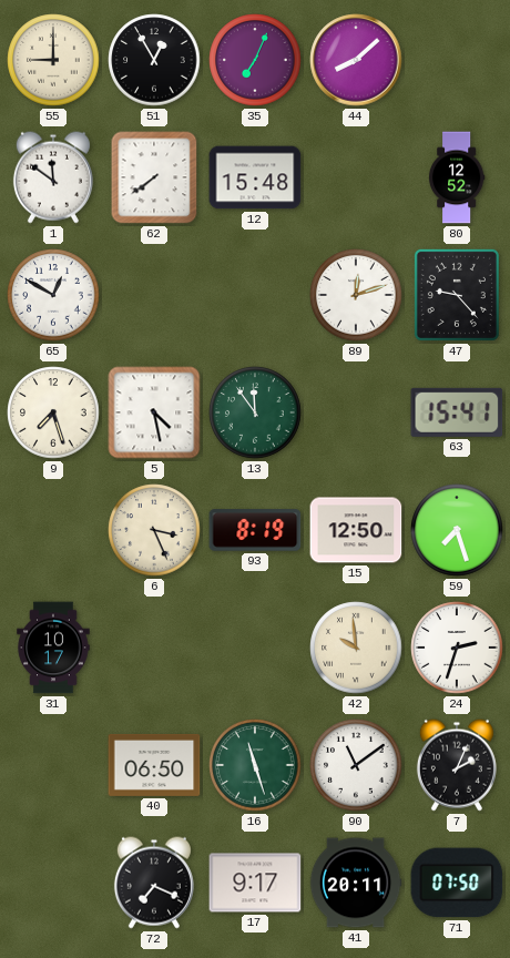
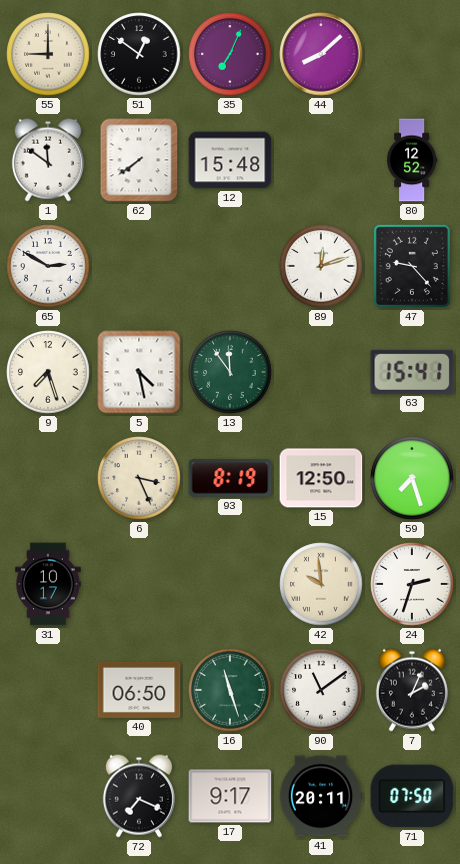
51: 12:55 -> 12:51 (139, 54)
65: 12:50 -> 2:50 (48, 266)
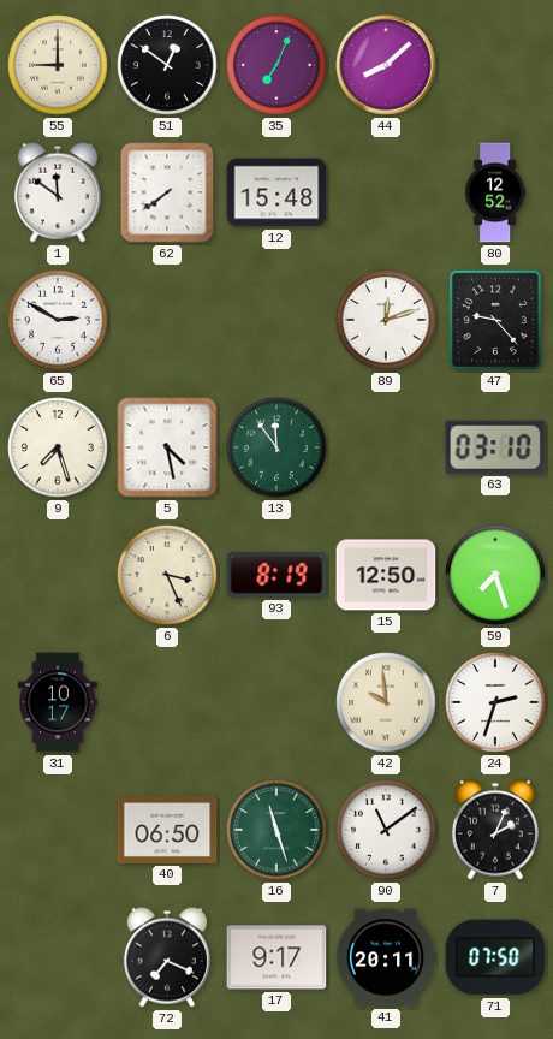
63: 15:41 -> 03:10 (495, 447)
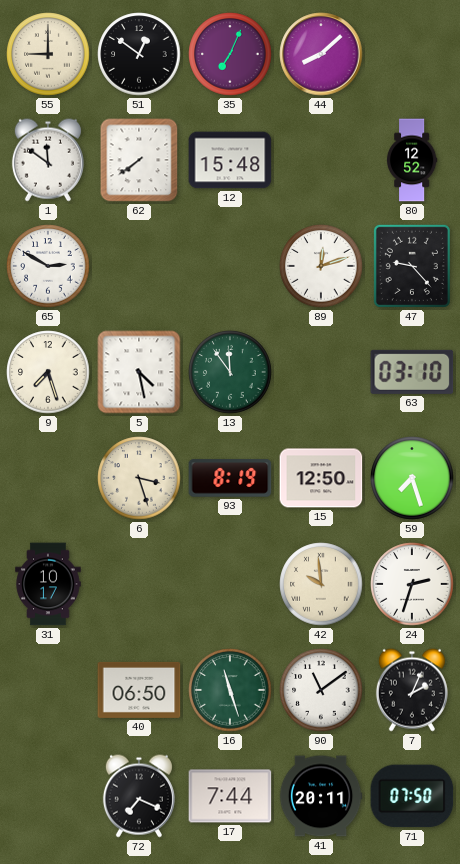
6: 3:26 -> 3:27 (139, 478)
17: 9:17 -> 7:44 (230, 796)
